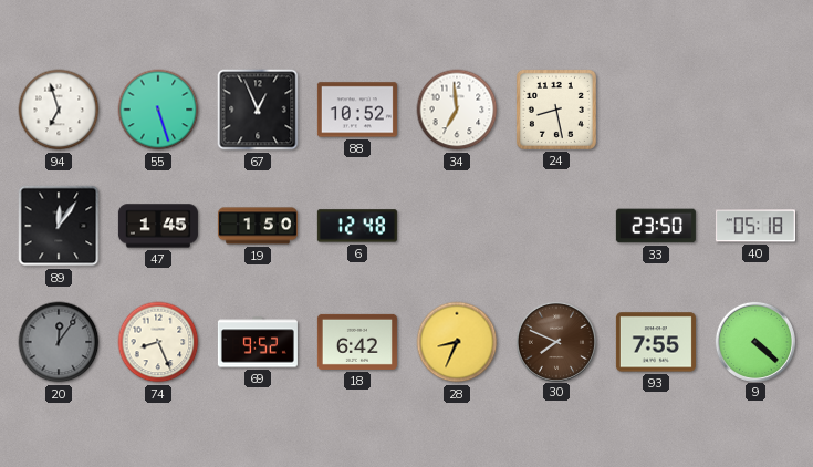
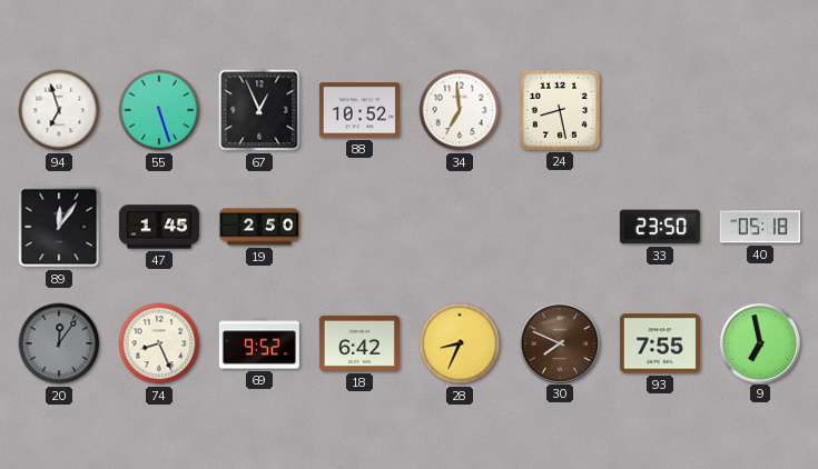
19: 1:50 -> 2:50 (259, 227)
6: 12:48 -> none (357, 226)
9: 4:22 -> 6:58 (759, 342)
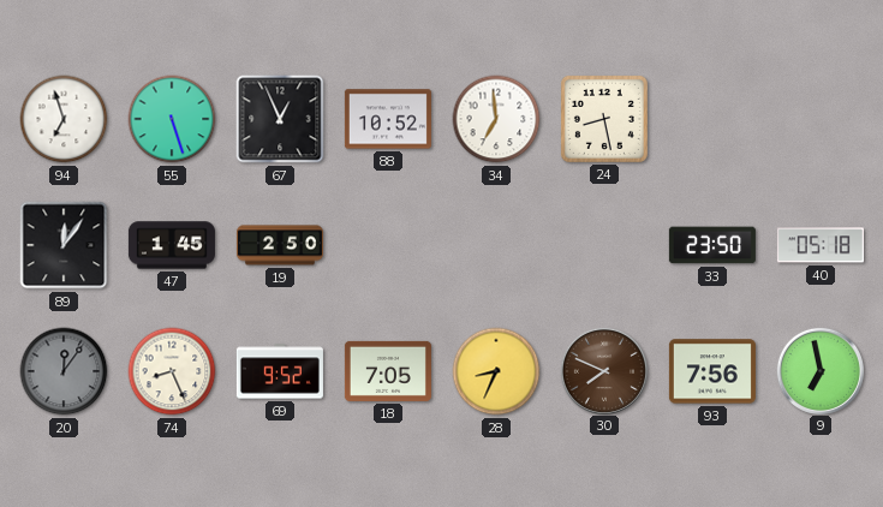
18: 6:42 -> 7:05 (388, 371)
93: 7:55 -> 7:56 (712, 371)
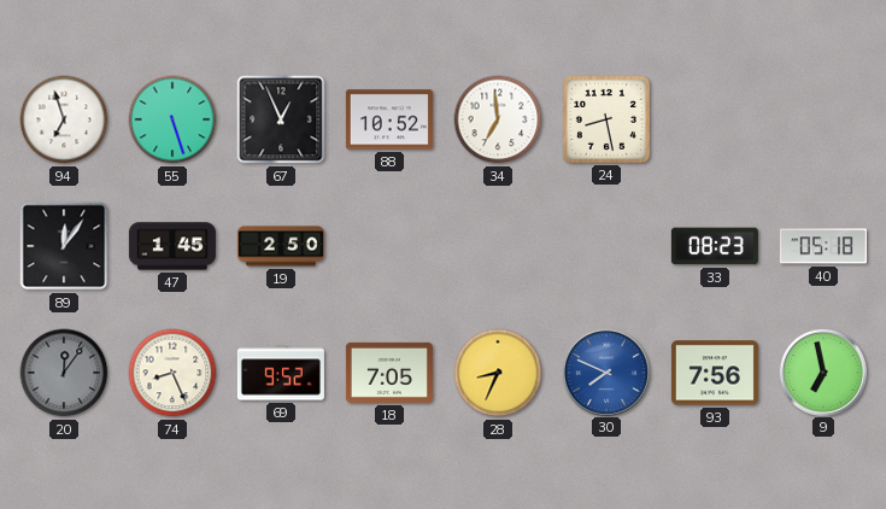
33: 23:50 -> 08:23 (715, 246)
30 dial: brown -> blue (605, 371)
